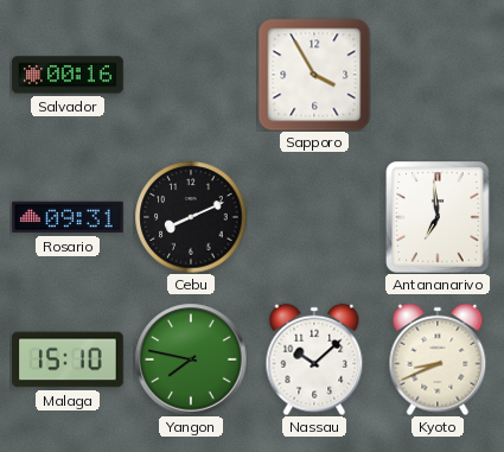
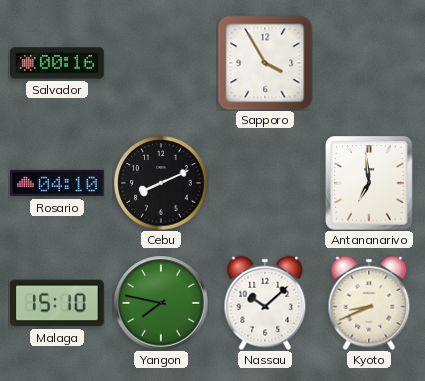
Rosario: 09:31 -> 04:10 (57, 183)
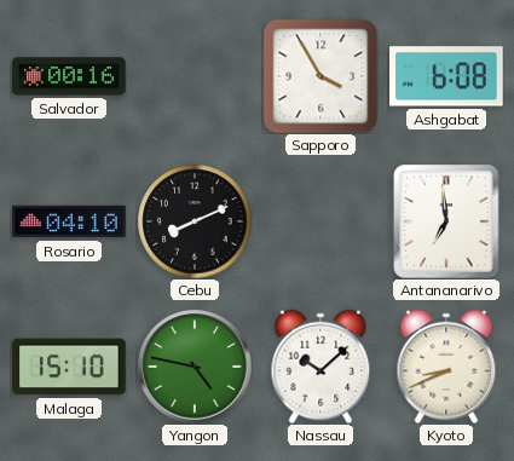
Ashgabat: none -> 6:08 (446, 76)
Yangon: 7:47 -> 4:47 (195, 367)
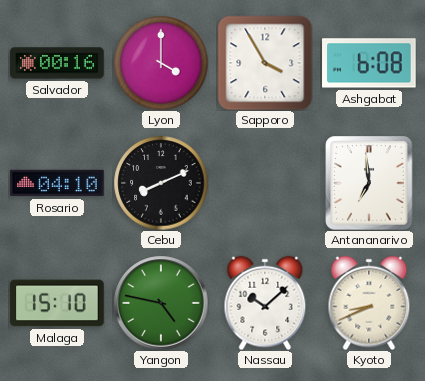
Lyon: none -> 4:00 (161, 63)
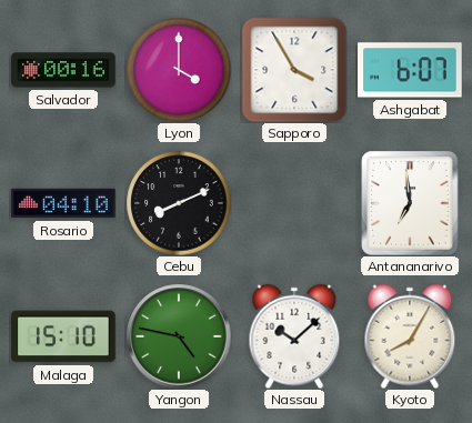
Ashgabat: 6:08 -> 6:07 (410, 70)
Kyoto: 8:41 -> 8:05 (410, 336)
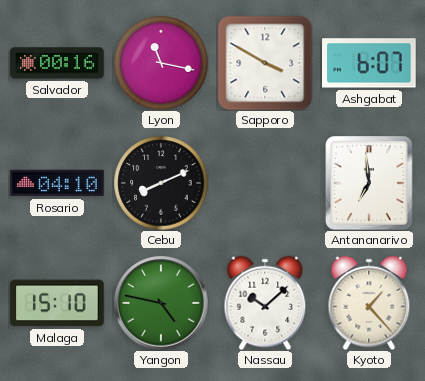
Lyon: 4:00 -> 11:17 (161, 63)
Sapporo: 3:55 -> 3:50 (265, 63)
Kyoto: 8:05 -> 1:23 (369, 303)
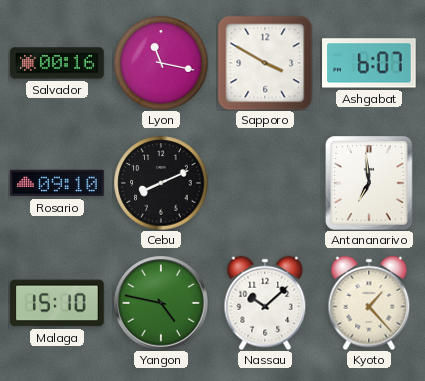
Rosario: 04:10 -> 09:10 (57, 183)
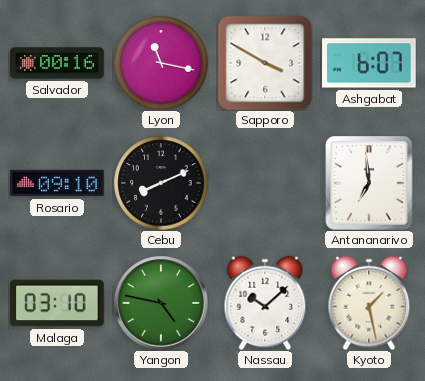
Malaga: 15:10 -> 03:10 (57, 303)
Kyoto: 1:23 -> 1:28 (369, 303)
